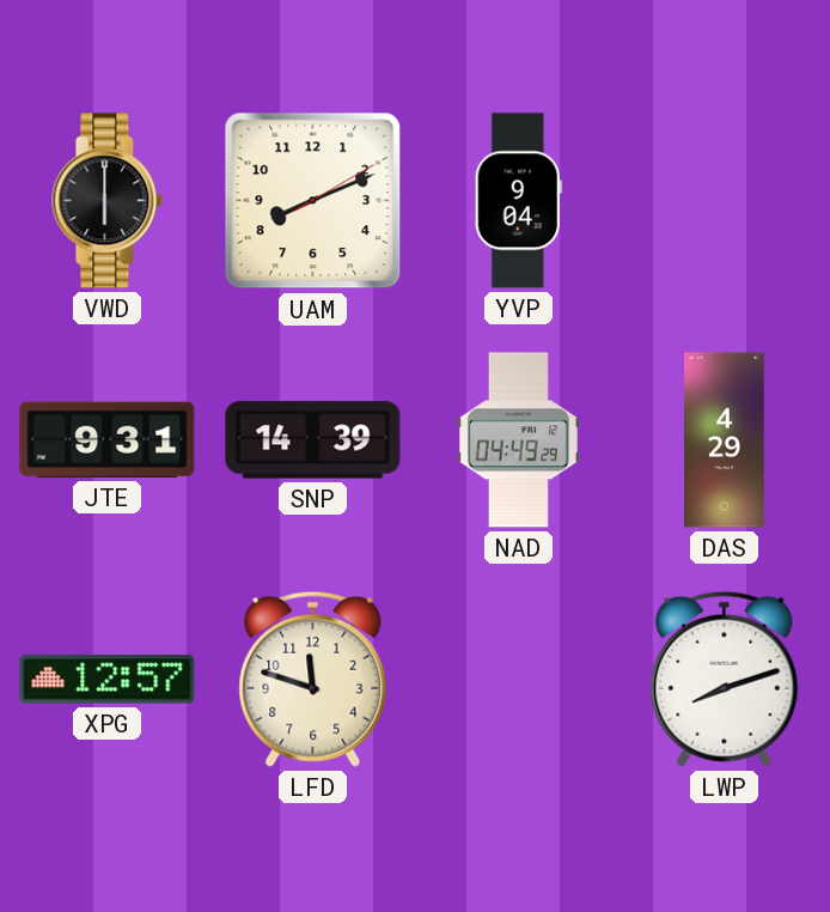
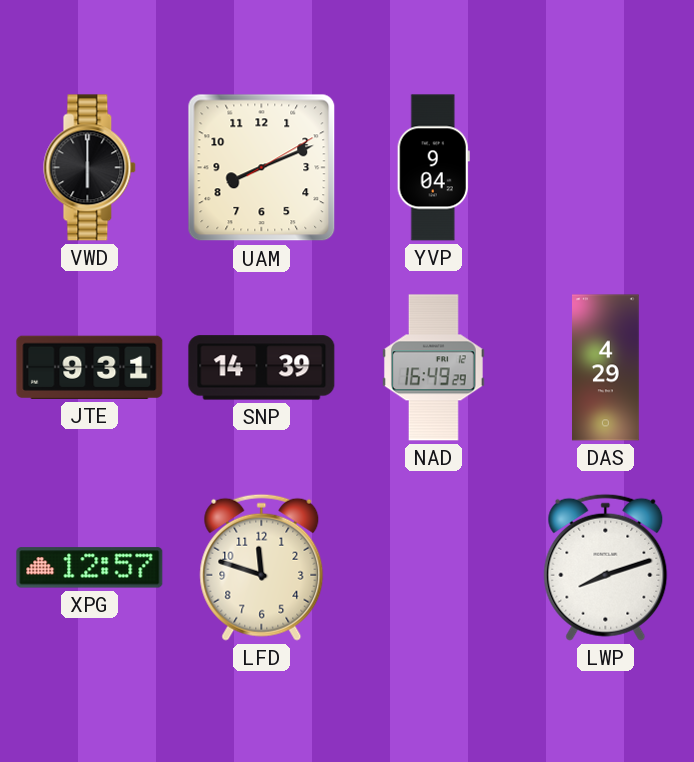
NAD: 04:49 -> 16:49 (433, 368)
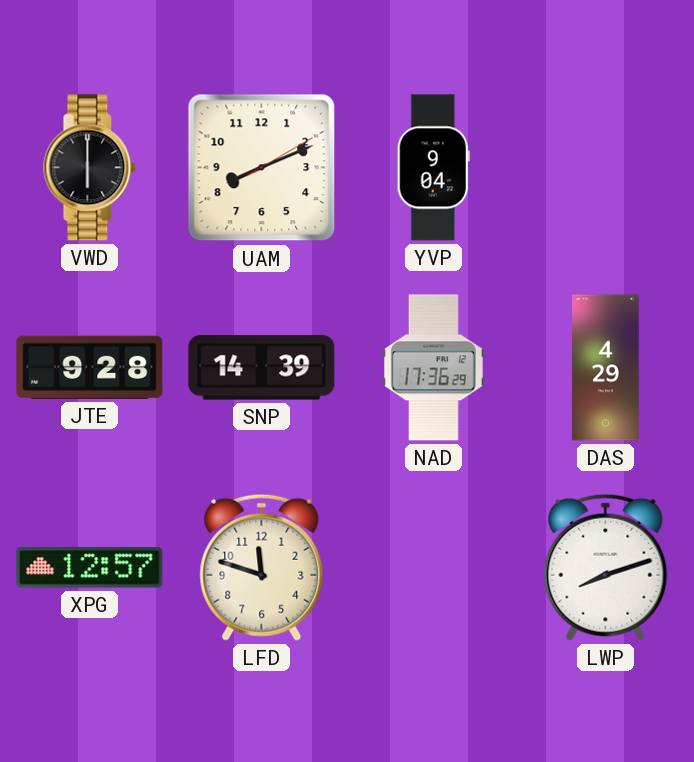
JTE: 9:31 -> 9:28 (90, 367)
NAD: 16:49 -> 17:36 (433, 368)
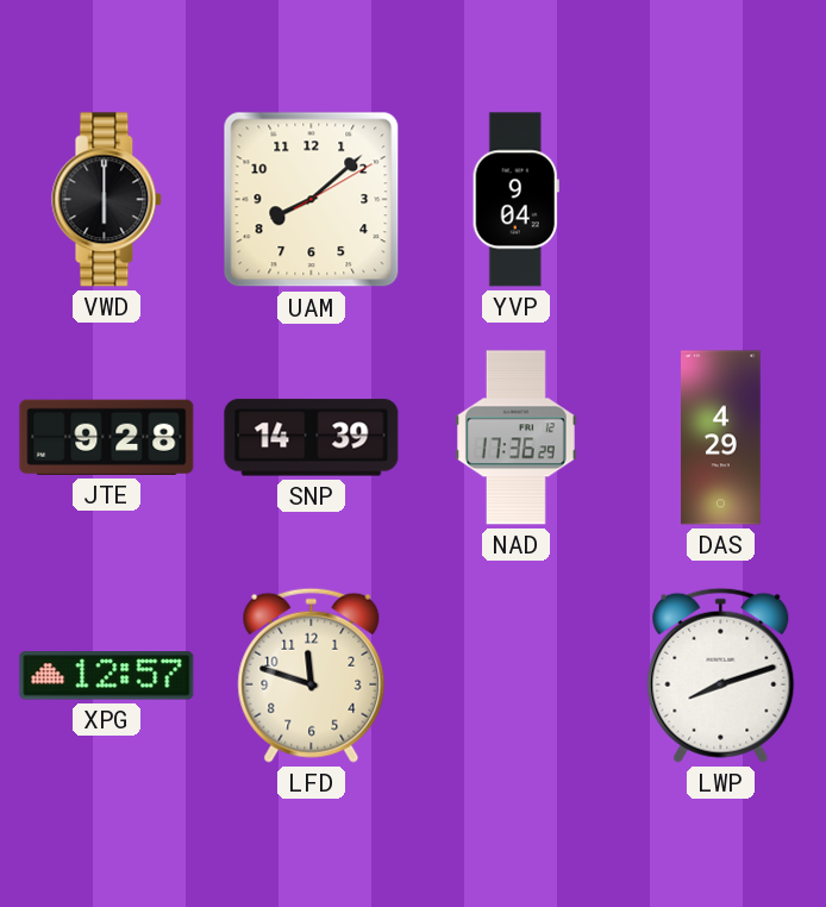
UAM: 8:11 -> 8:08 (312, 200)
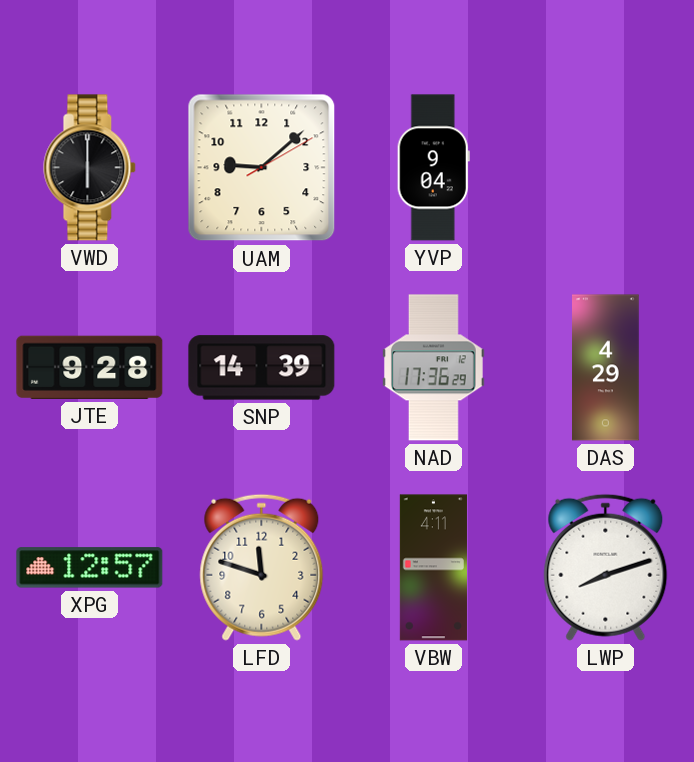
UAM: 8:08 -> 9:08 (262, 168)
VBW: none -> 4:11 (433, 568)
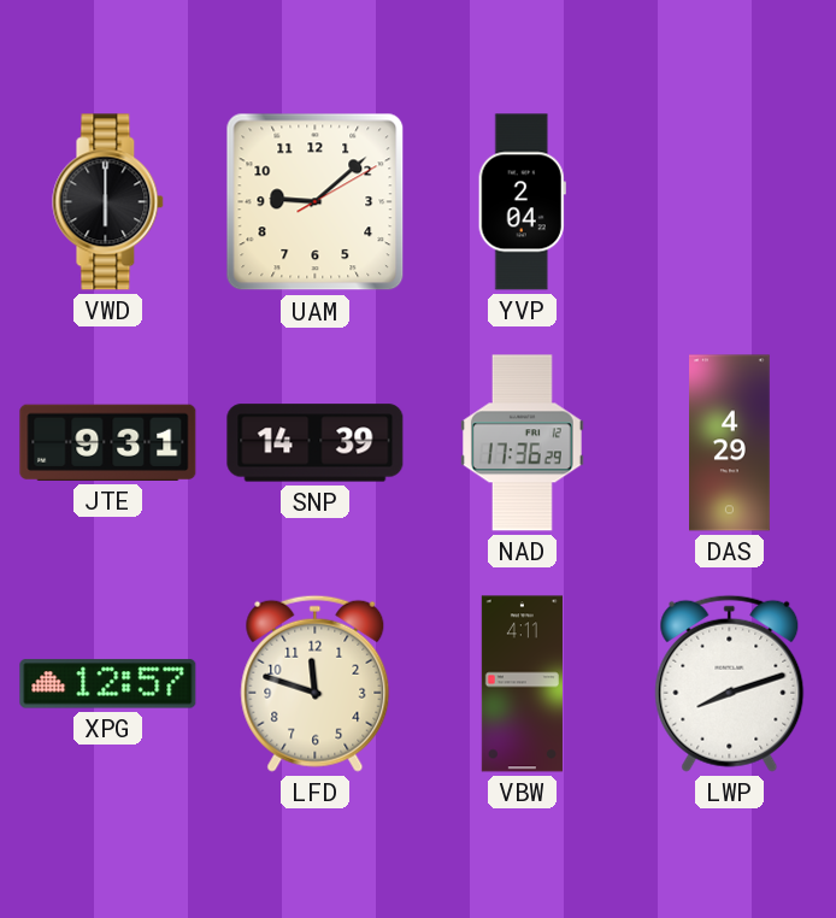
YVP: 9:04 -> 2:04 (522, 202)
JTE: 9:28 -> 9:31 (108, 442)
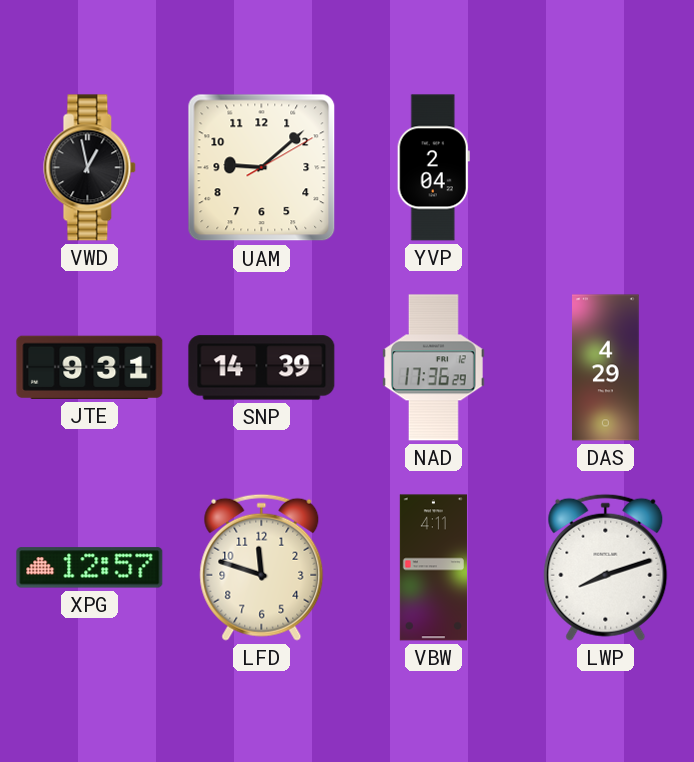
VWD: 6:00 -> 12:58 (90, 168)
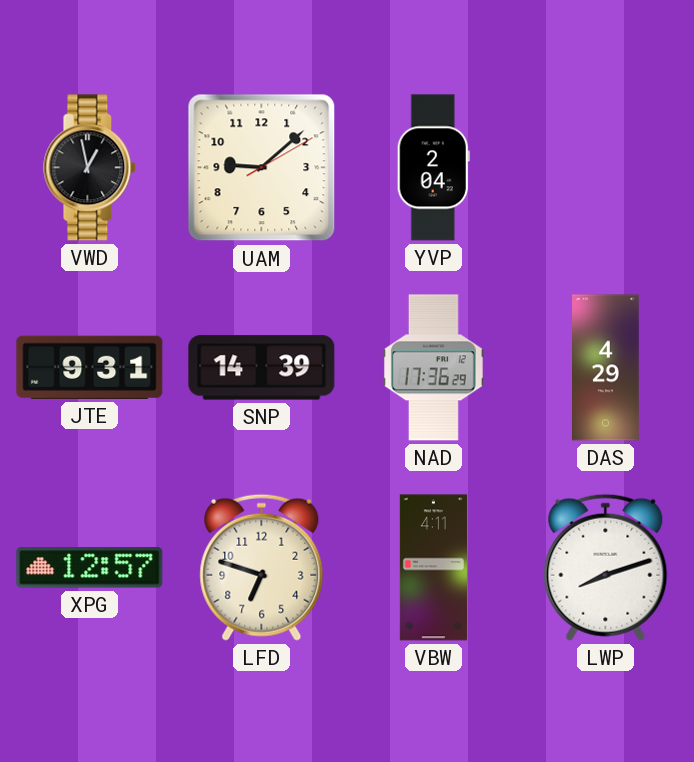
LFD: 11:48 -> 6:48 (262, 567)
